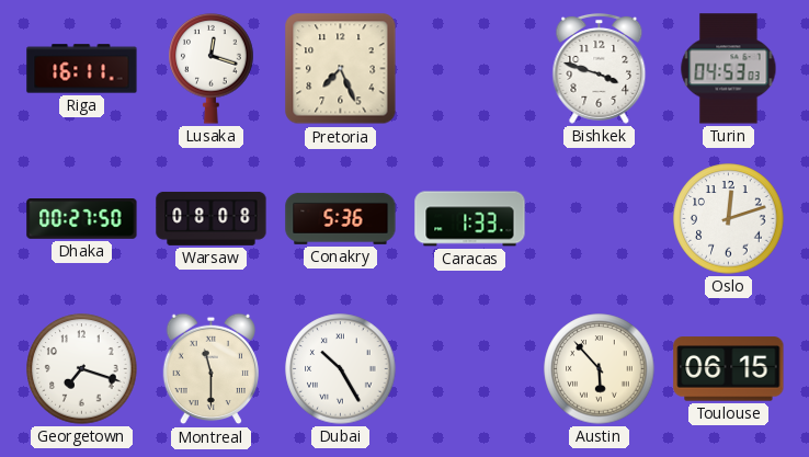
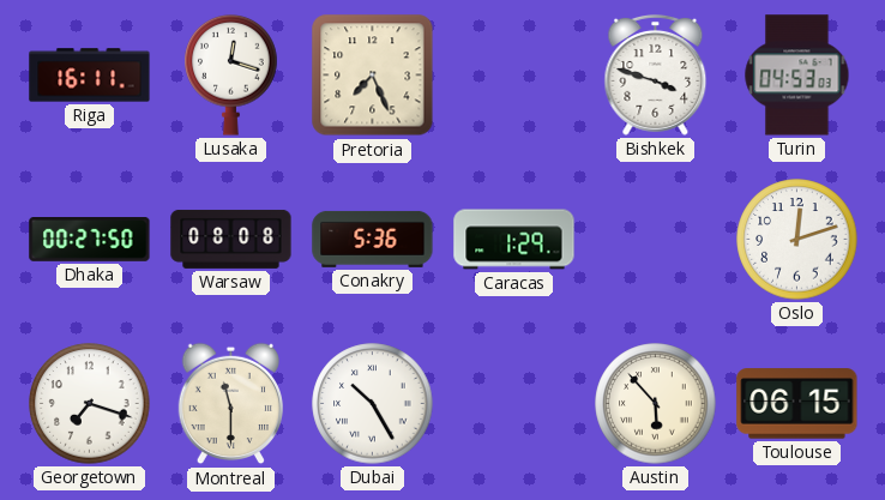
Caracas: 1:33 -> 1:29 (514, 240)
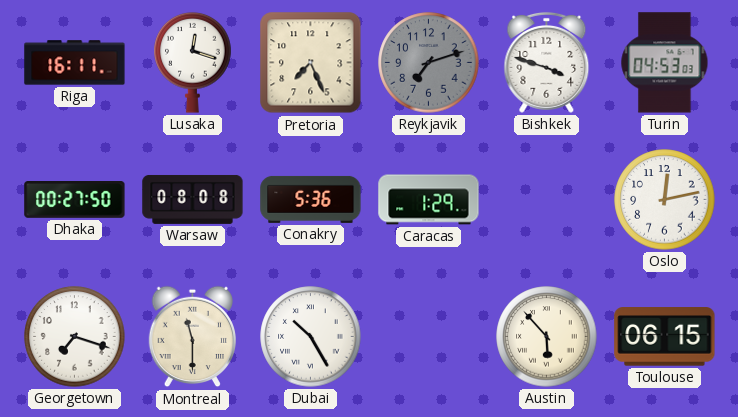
Reykjavik: none -> 7:12 (429, 63)
Oslo: 12:12 -> 12:13 (665, 200)
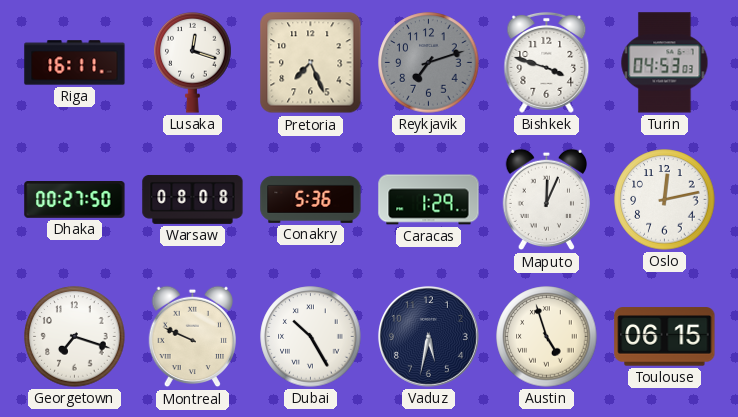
Maputo: none -> 12:04 (546, 200)
Montreal: 11:30 -> 9:49 (192, 337)
Vaduz: none -> 5:32 (428, 336)
Austin: 5:53 -> 4:57 (547, 337)
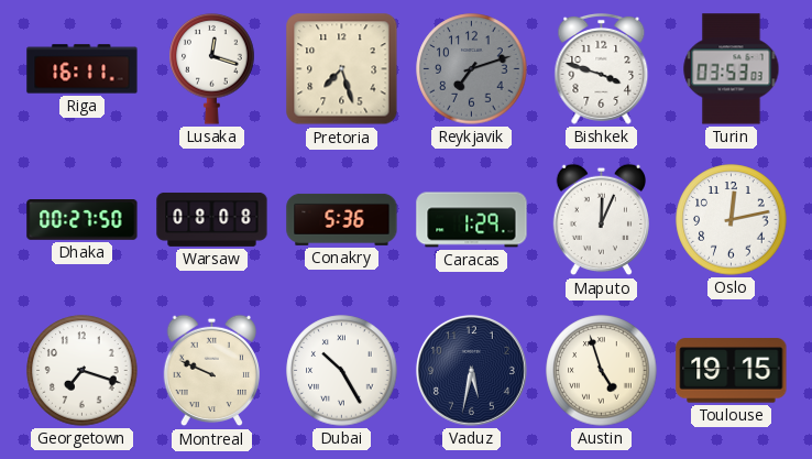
Pretoria: 7:26 -> 7:27 (342, 69)
Turin: 04:53 -> 03:53 (732, 69)
Toulouse: 06:15 -> 19:15 (732, 371)
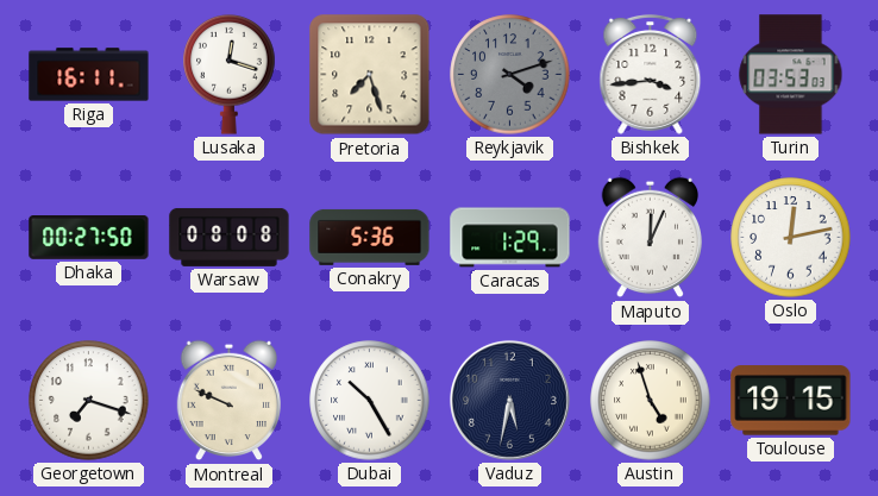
Reykjavik: 7:12 -> 4:12 (510, 75)
Bishkek: 3:48 -> 3:44 (651, 74)
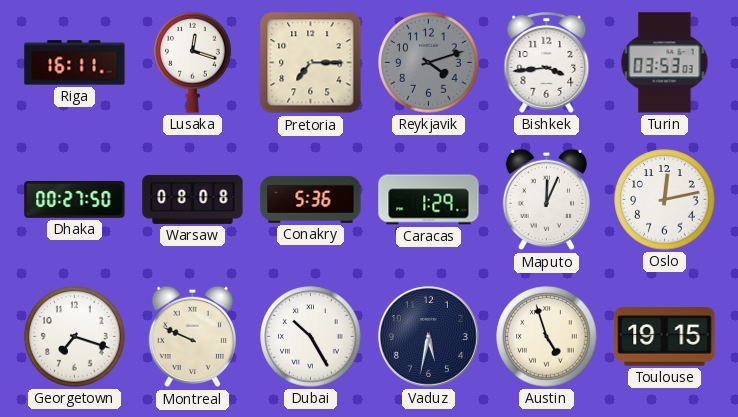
Pretoria: 7:27 -> 7:15 (311, 63)
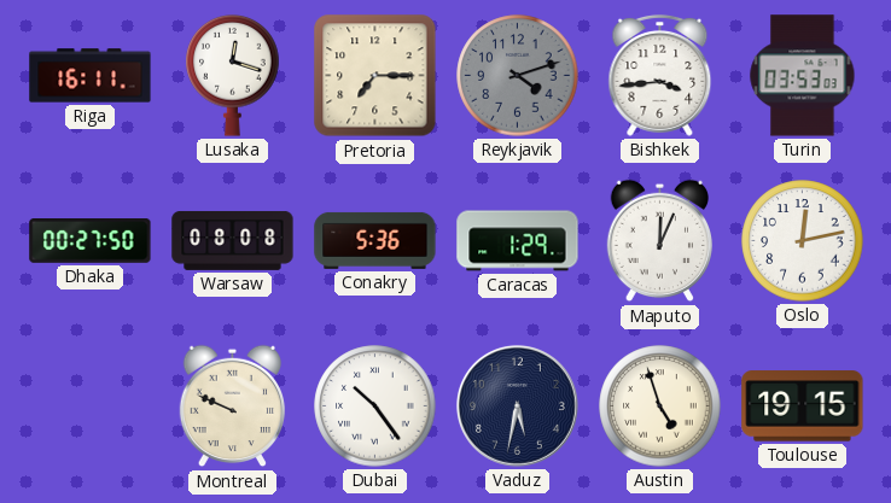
Georgetown: 7:18 -> none (75, 337)
Dubai: 10:25 -> 10:24 (375, 407)
